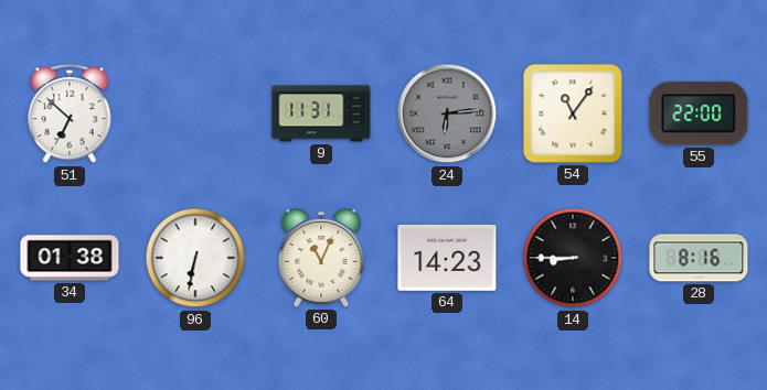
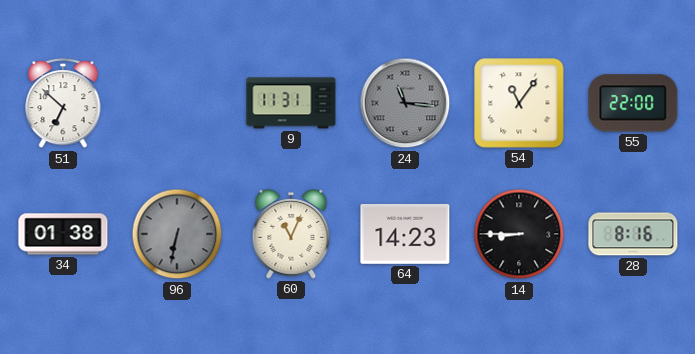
24: 6:14 -> 11:16 (405, 103)
96 dial: white -> grey (177, 234)
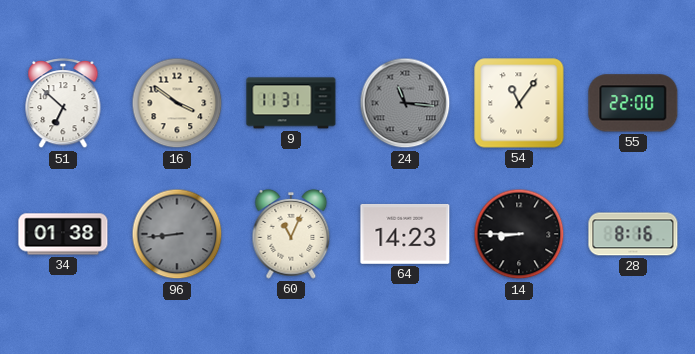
16: none -> 3:51 (177, 103)
96: 6:32 -> 8:44 (177, 234)
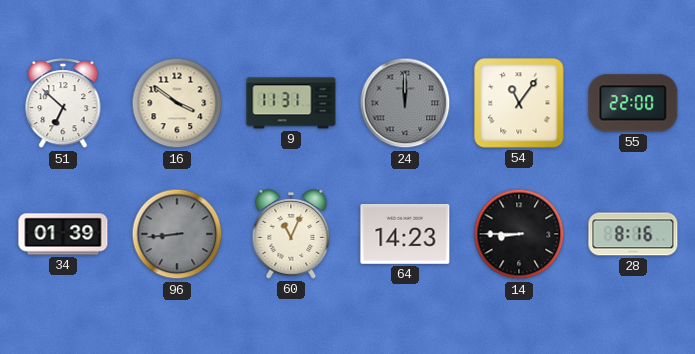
24: 11:16 -> 12:00 (405, 103)
34: 01:38 -> 01:39 (63, 234)
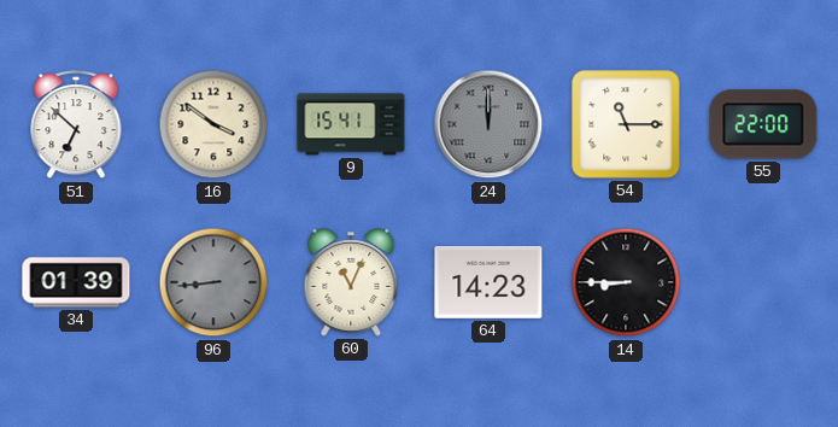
9: 11:31 -> 15:41 (351, 124)
54: 11:06 -> 11:15 (626, 124)
28: 8:16 -> none (633, 234)
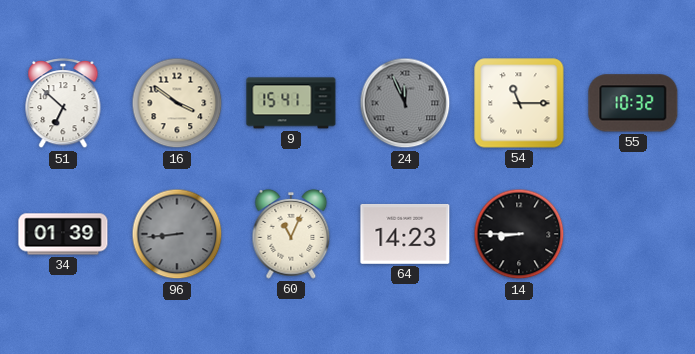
24: 12:00 -> 11:56 (405, 103)
55: 22:00 -> 10:32 (633, 103)
